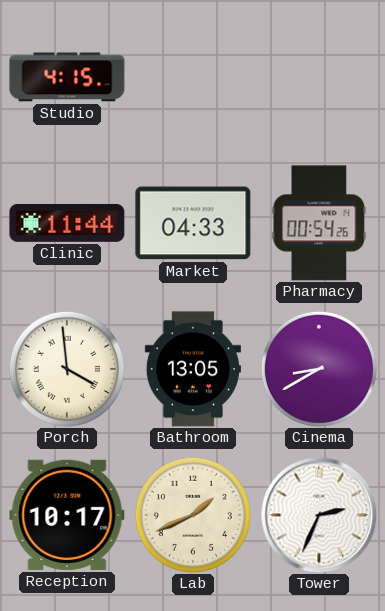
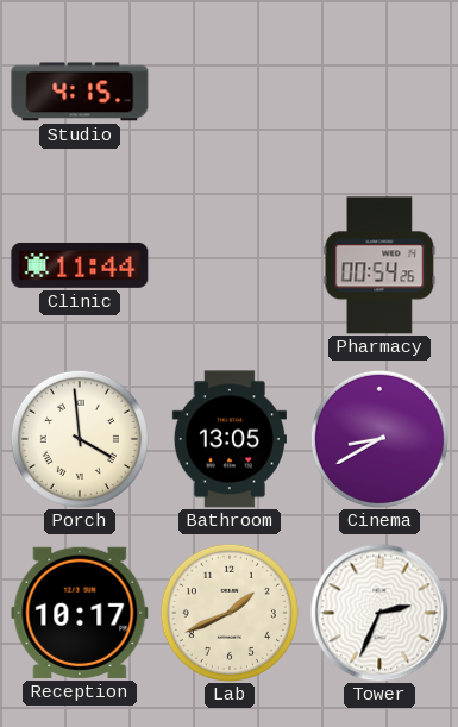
Market: 04:33 -> none (193, 223)
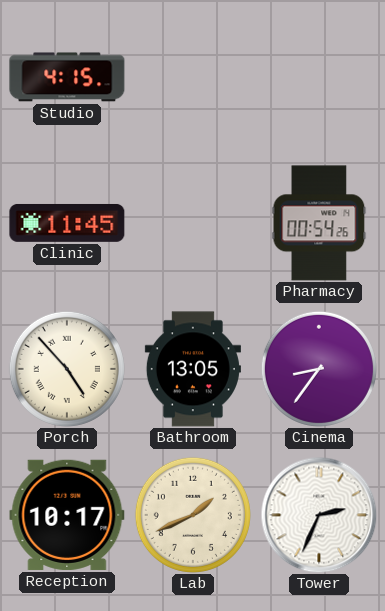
Clinic: 11:44 -> 11:45 (67, 223)
Porch: 3:59 -> 4:53 (67, 369)
Cinema: 8:40 -> 8:36 (319, 369)
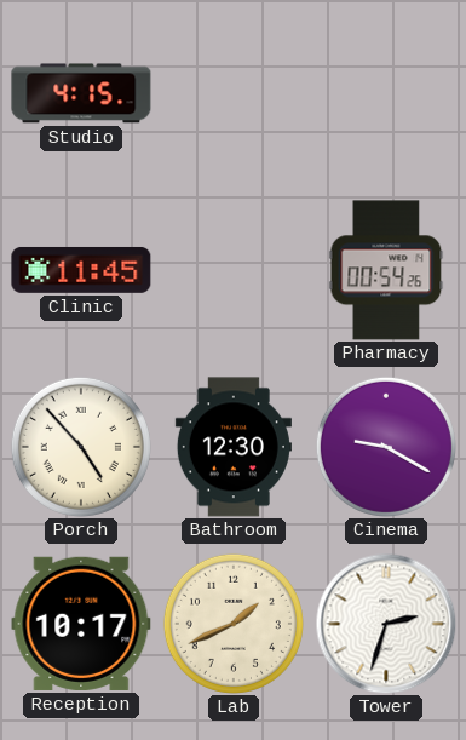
Bathroom: 13:05 -> 12:30 (234, 447)
Cinema: 8:36 -> 9:20 (386, 447)
Tower: 2:34 -> 2:33 (386, 624)
